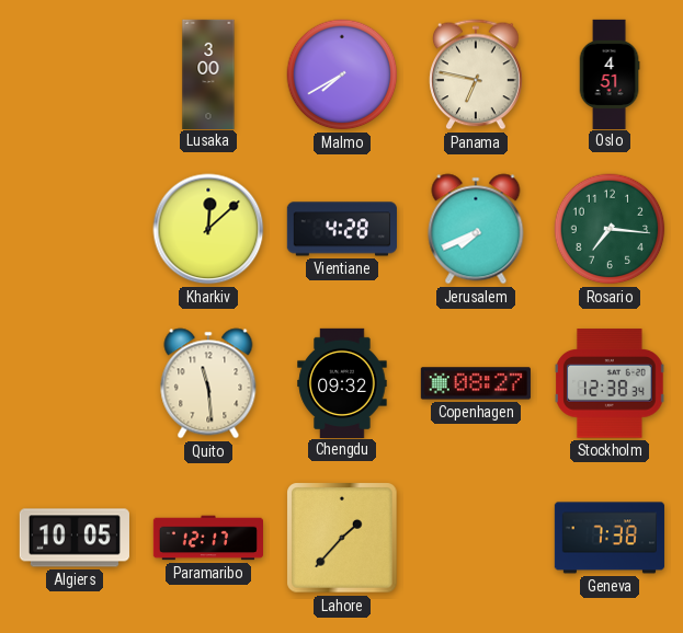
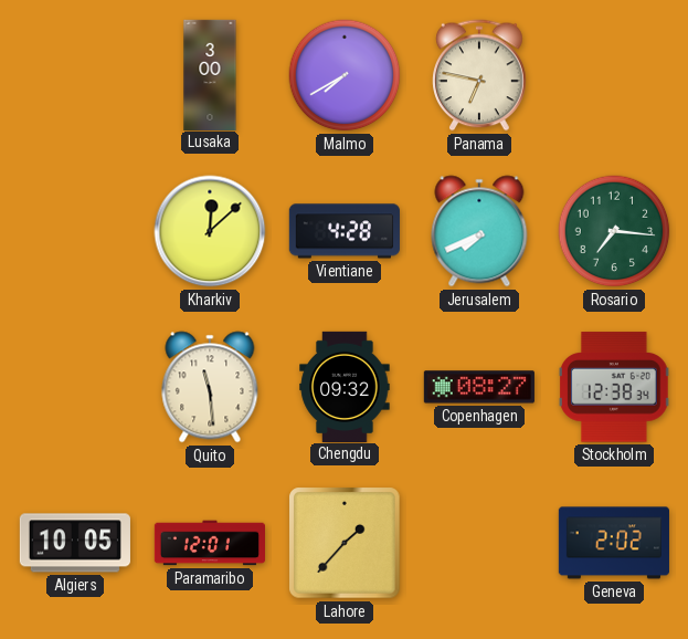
Oslo: 4:51 -> none (610, 73)
Paramaribo: 12:17 -> 12:01 (209, 543)
Geneva: 7:38 -> 2:02 (614, 543)
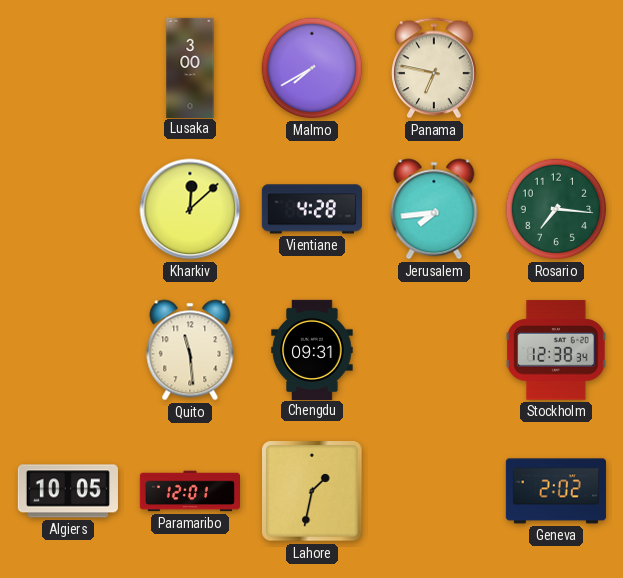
Jerusalem: 7:41 -> 7:44 (434, 209)
Chengdu: 09:32 -> 09:31 (312, 349)
Copenhagen: 08:27 -> none (479, 387)
Lahore: 1:37 -> 1:32 (312, 491)
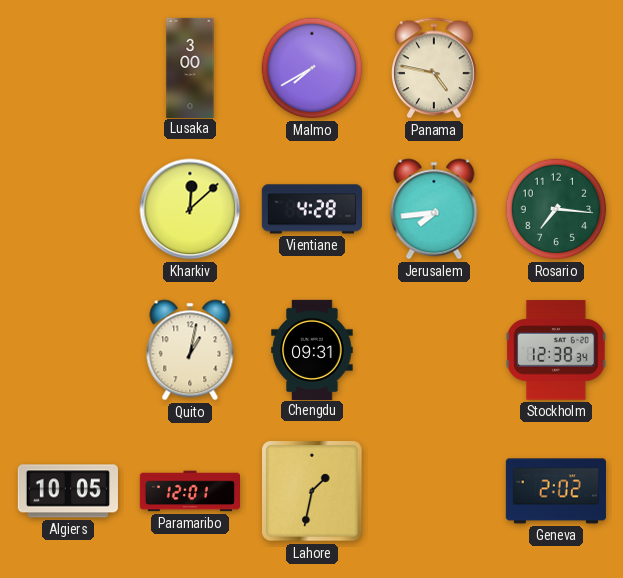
Panama: 6:47 -> 4:47 (434, 68)
Quito: 11:29 -> 1:02 (190, 350)
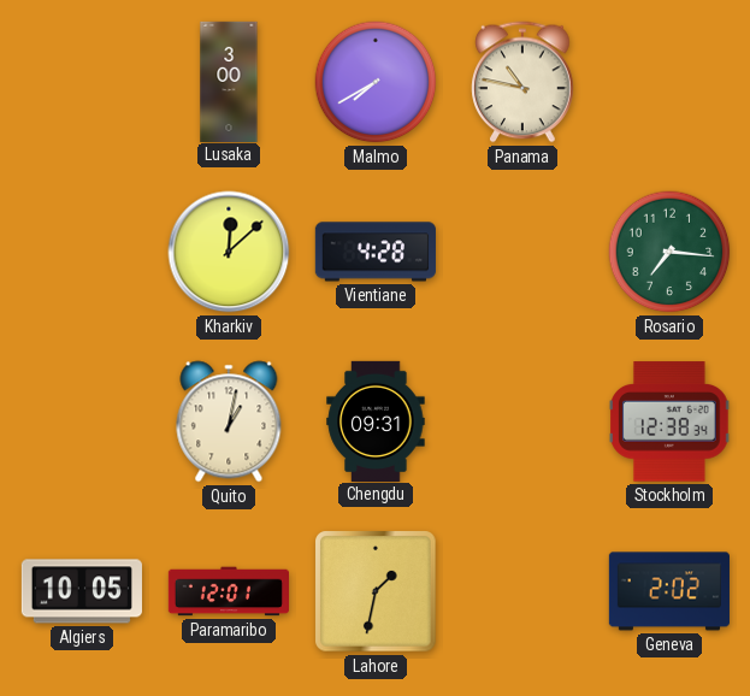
Panama: 4:47 -> 10:47 (522, 82)
Jerusalem: 7:44 -> none (434, 209)
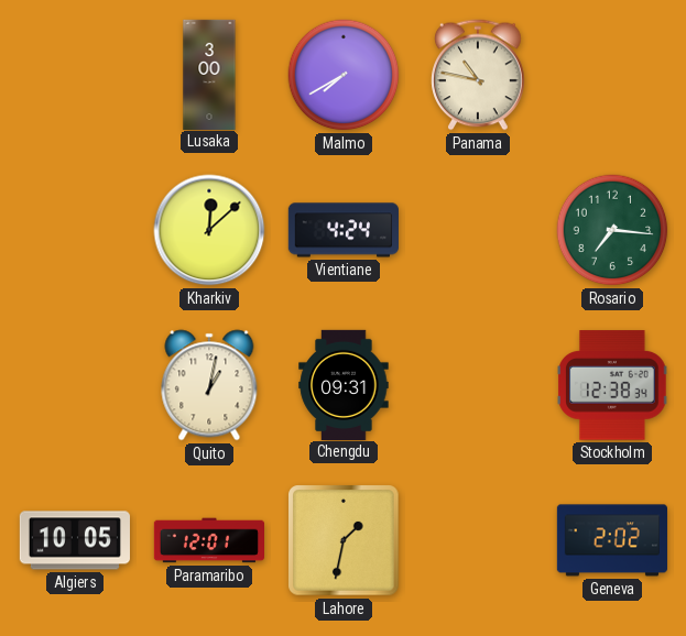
Vientiane: 4:28 -> 4:24 (344, 230)
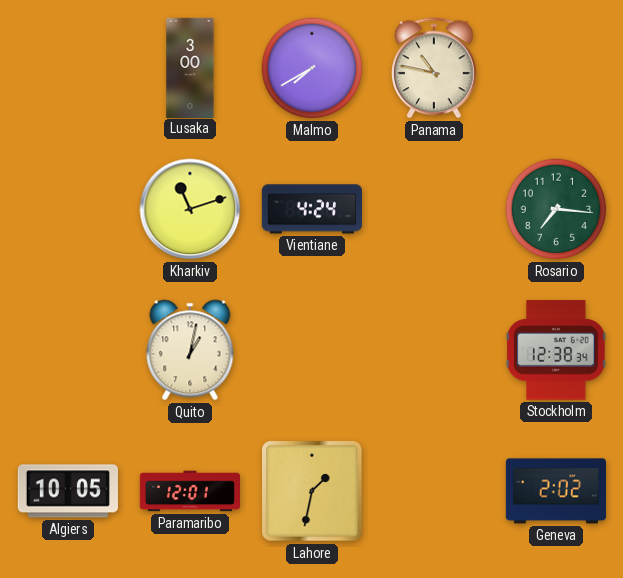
Kharkiv: 12:08 -> 11:12 (190, 209)
Chengdu: 09:31 -> none (344, 384)
